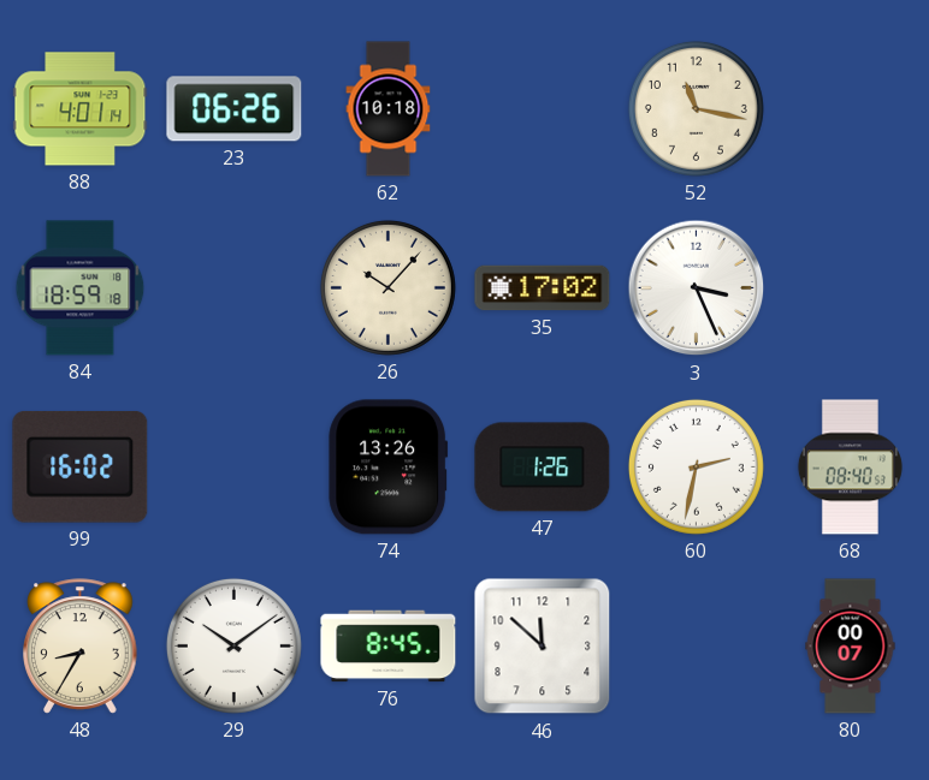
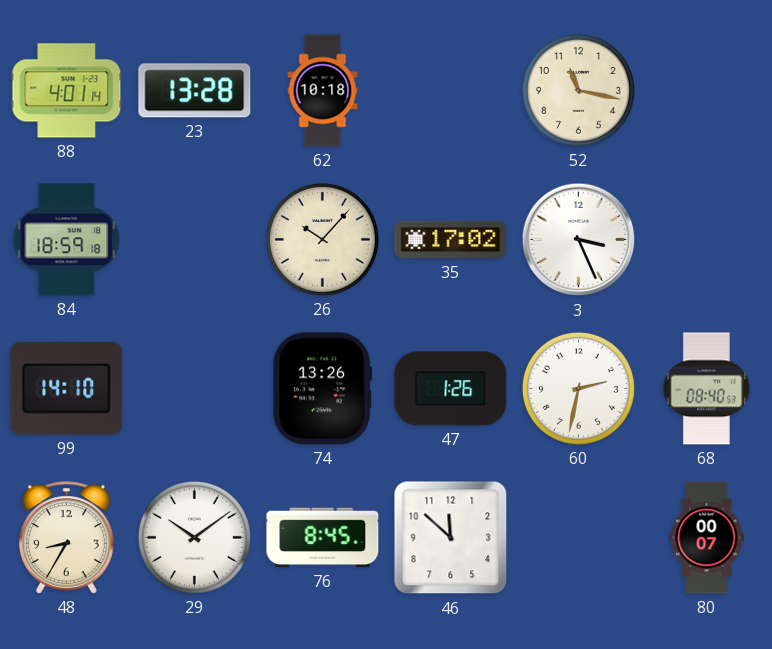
23: 06:26 -> 13:28 (195, 91)
99: 16:02 -> 14:10 (67, 388)
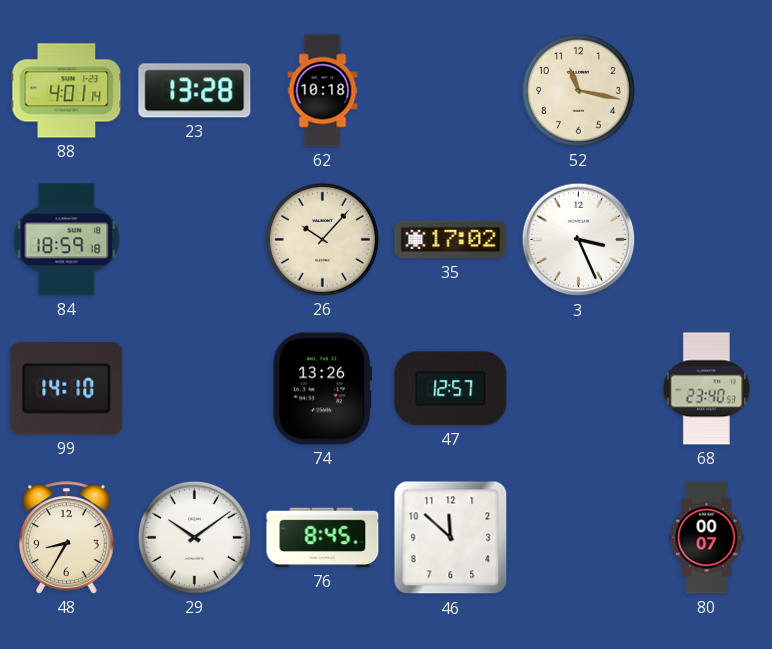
47: 1:26 -> 12:57 (451, 389)
60: 2:32 -> none (578, 388)
68: 08:40 -> 23:40 (706, 389)
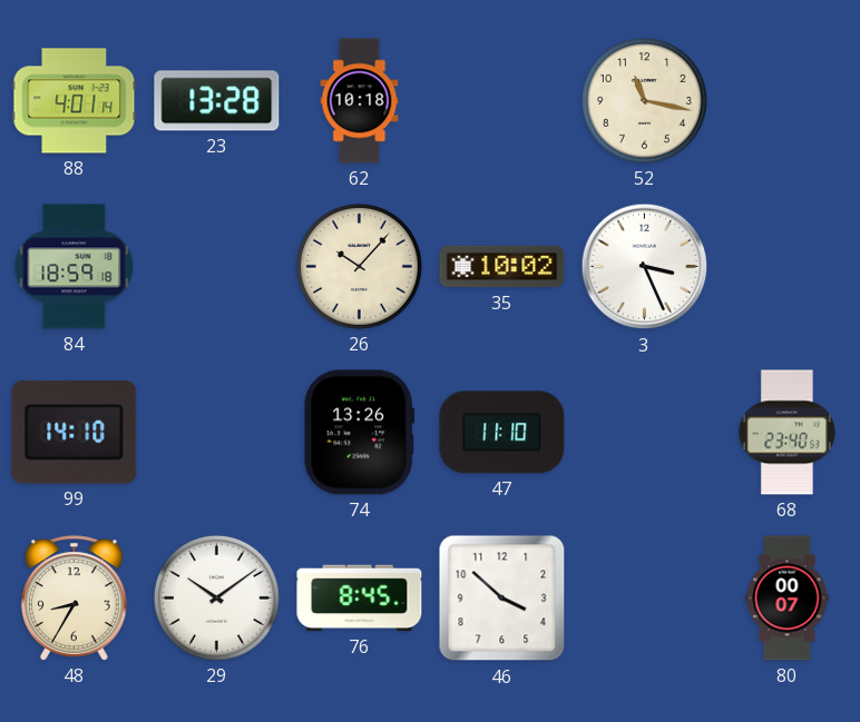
35: 17:02 -> 10:02 (502, 267)
47: 12:57 -> 11:10 (502, 433)
46: 11:52 -> 3:52 (502, 599)
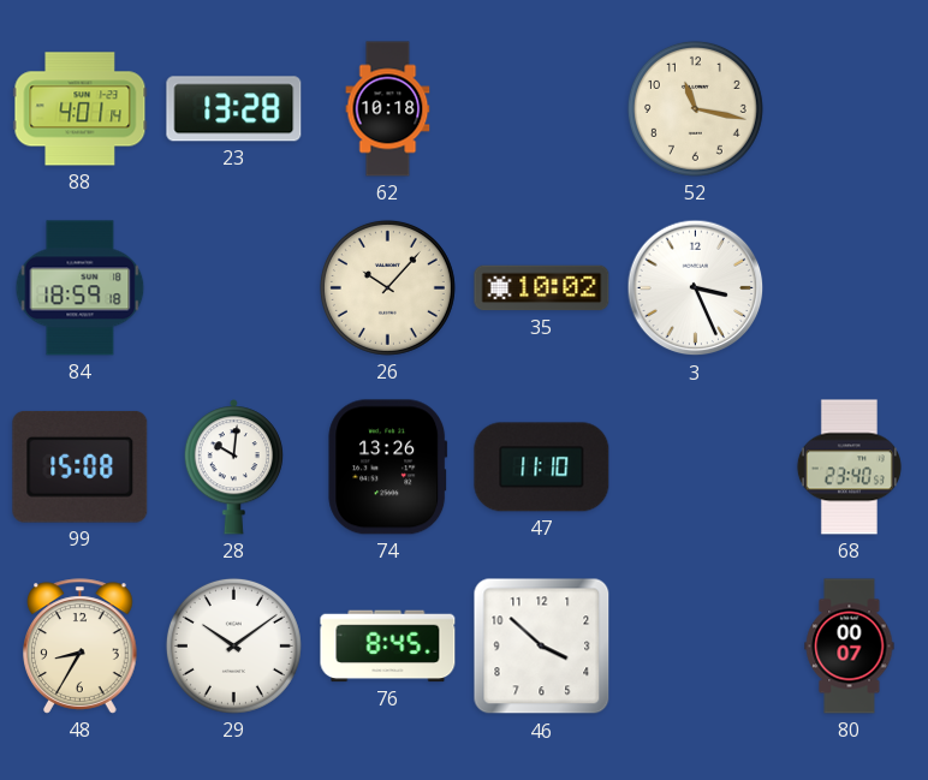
99: 14:10 -> 15:08 (81, 466)
28: none -> 10:01 (233, 468)
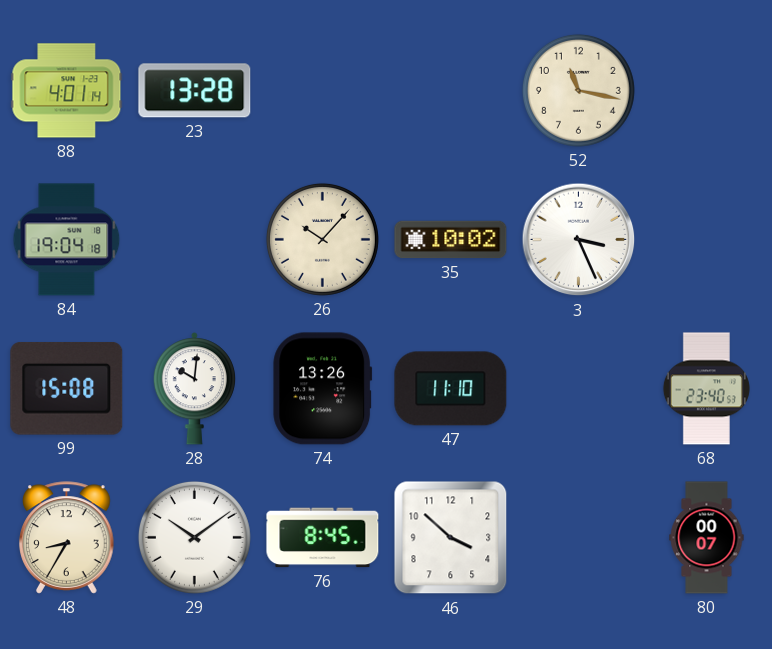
62: 10:18 -> none (388, 109)
84: 18:59 -> 19:04 (67, 240)
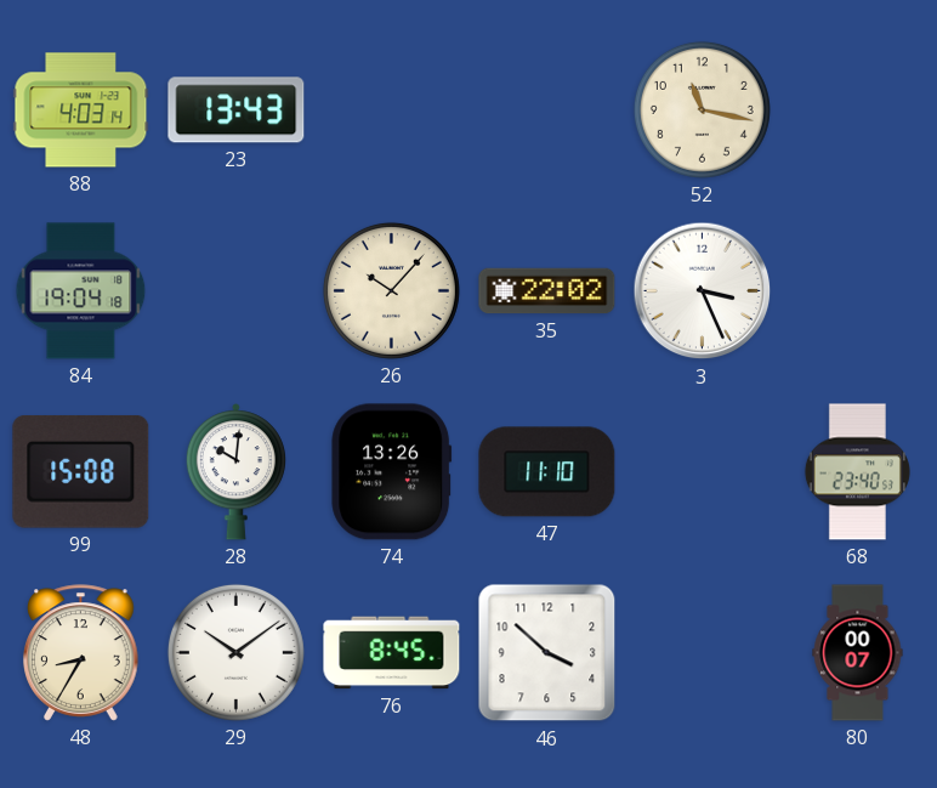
88: 4:01 -> 4:03 (81, 110)
23: 13:28 -> 13:43 (237, 110)
35: 10:02 -> 22:02 (547, 291)
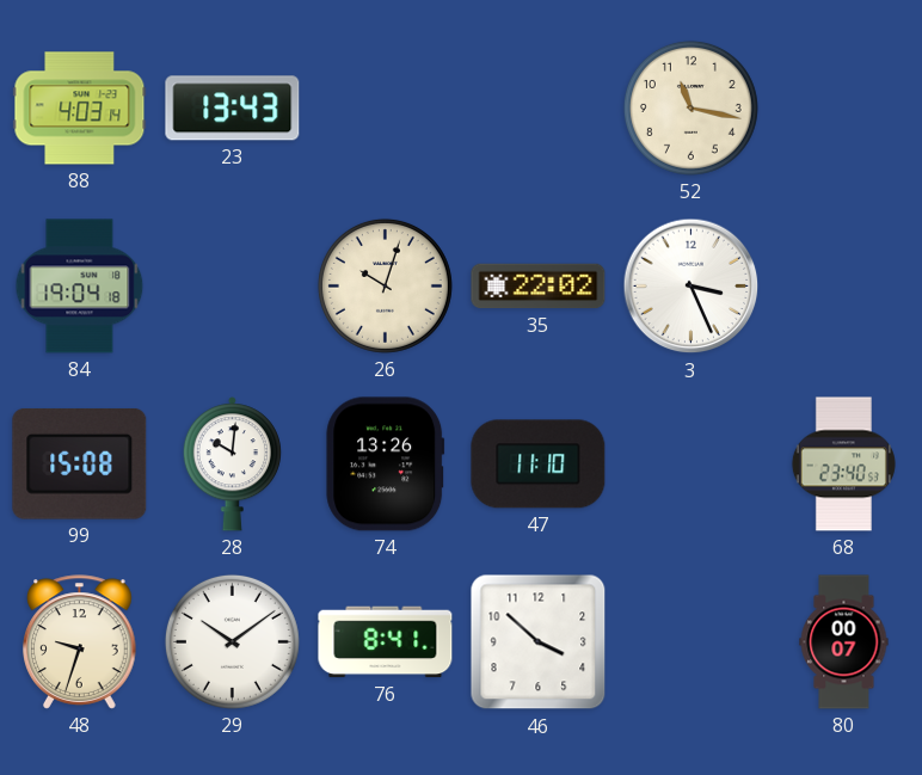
26: 10:07 -> 10:03 (385, 285)
48: 8:35 -> 9:33 (80, 642)
76: 8:45 -> 8:41 (386, 642)
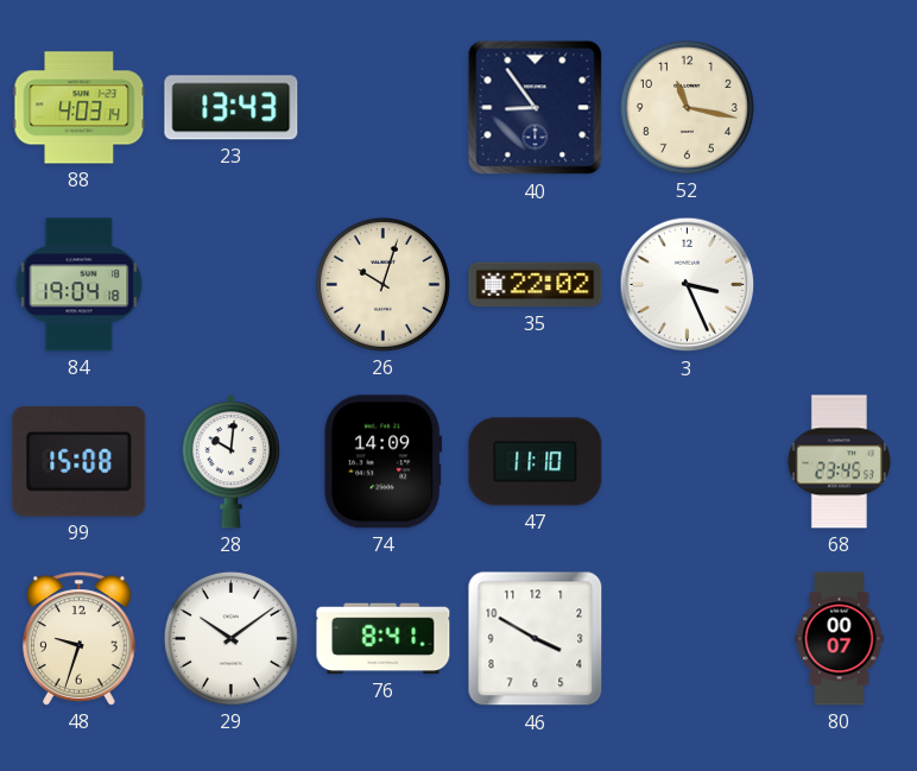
40: none -> 8:54 (536, 108)
74: 13:26 -> 14:09 (384, 462)
68: 23:40 -> 23:45 (839, 462)
46: 3:52 -> 3:50 (536, 639)
